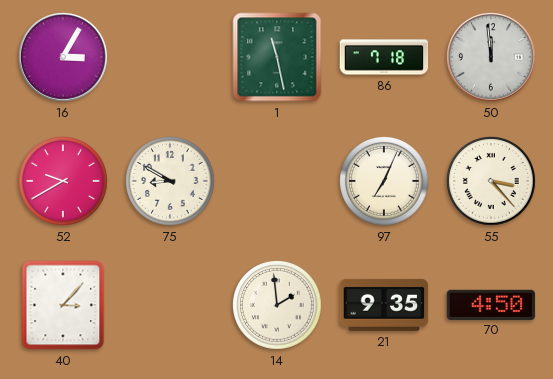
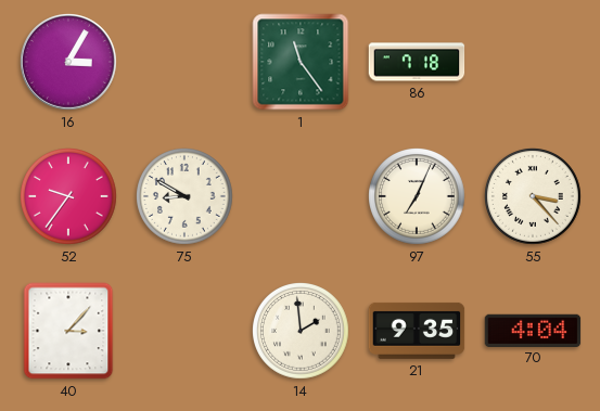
1: 11:28 -> 11:24 (301, 62)
50: 11:59 -> none (492, 58)
52: 9:40 -> 9:36 (69, 197)
70: 4:50 -> 4:04 (533, 330)
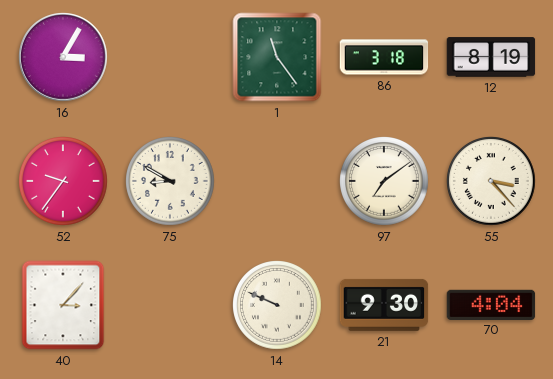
86: 7:18 -> 3:18 (384, 57)
12: none -> 8:19 (491, 57)
97: 7:04 -> 7:09 (385, 182)
14: 1:59 -> 9:49 (278, 306)
21: 9:35 -> 9:30 (384, 305)
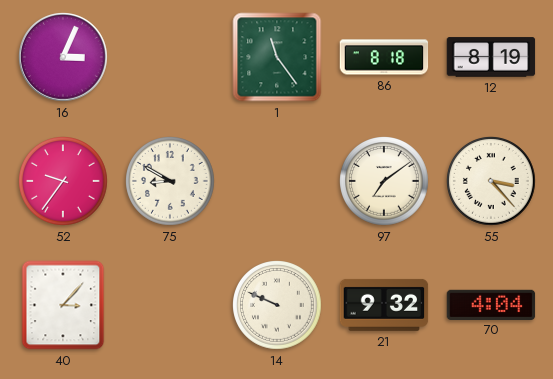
16: 3:05 -> 3:04 (64, 58)
86: 3:18 -> 8:18 (384, 57)
21: 9:30 -> 9:32 (384, 305)
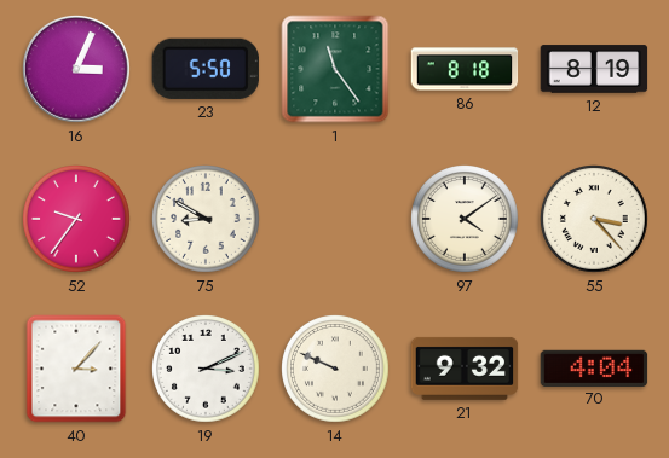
23: none -> 5:50 (206, 69)
97: 7:09 -> 4:09 (466, 220)
19: none -> 3:11 (207, 370)
